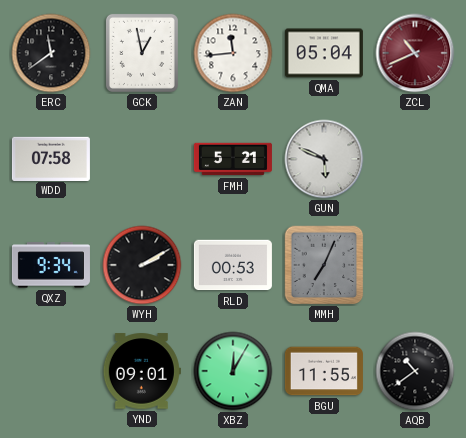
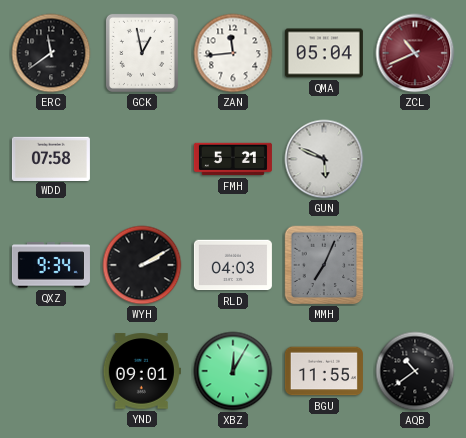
RLD: 00:53 -> 04:03 (233, 265)
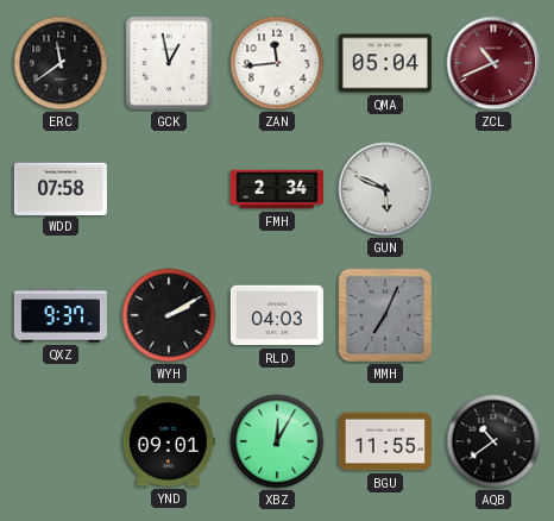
FMH: 5:21 -> 2:34 (277, 189)
QXZ: 9:34 -> 9:37 (61, 315)
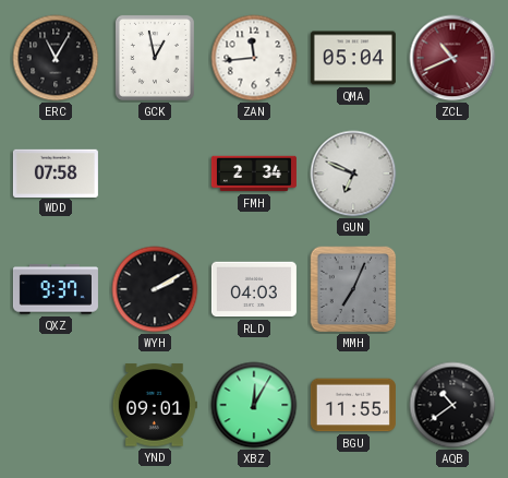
ERC: 11:39 -> 11:05 (56, 58)
GUN: 5:49 -> 6:49 (353, 174)
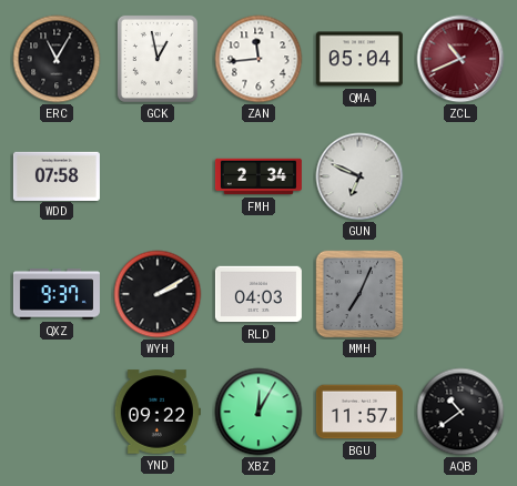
YND: 09:01 -> 09:22 (158, 412)
BGU: 11:55 -> 11:57 (359, 412)
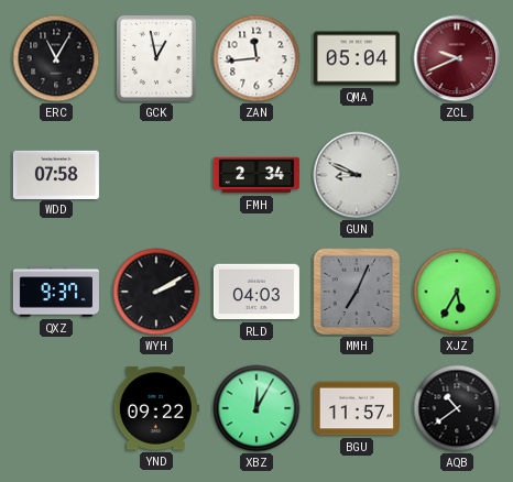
ZCL: 10:41 -> 9:41 (457, 58)
GUN: 6:49 -> 8:49 (357, 175)
XJZ: none -> 5:35 (457, 292)
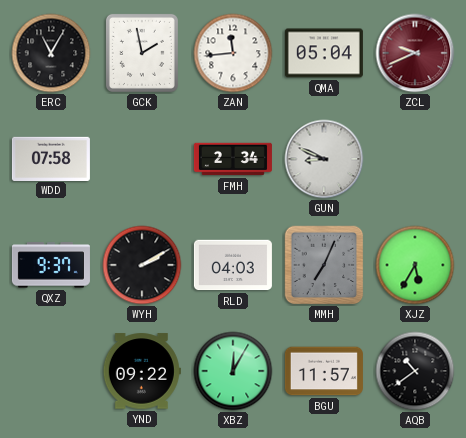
GCK: 12:58 -> 1:58 (142, 53)
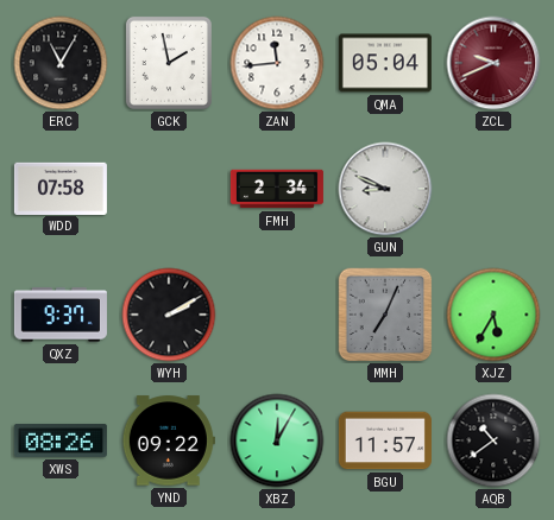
RLD: 04:03 -> none (233, 265)
XWS: none -> 08:26 (61, 440)
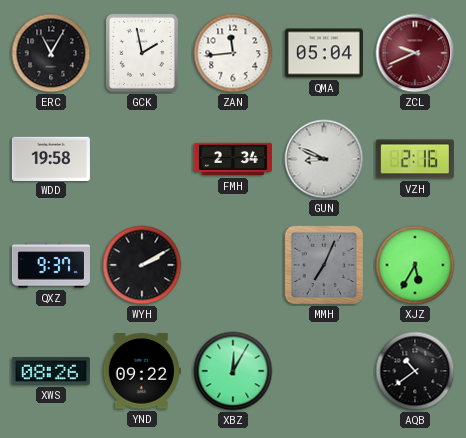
WDD: 07:58 -> 19:58 (51, 158)
VZH: none -> 2:16 (415, 159)
BGU: 11:57 -> none (385, 440)
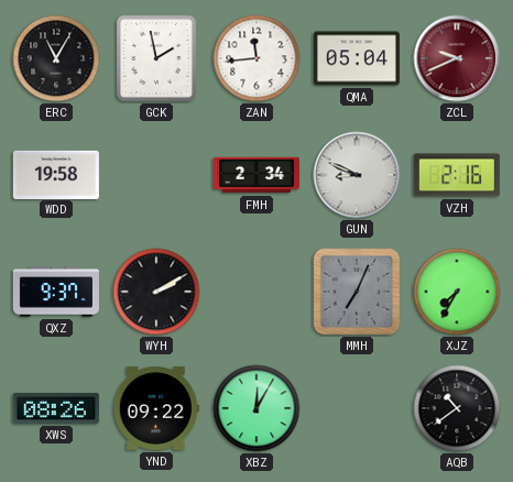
XJZ: 5:35 -> 7:35 (457, 292)
